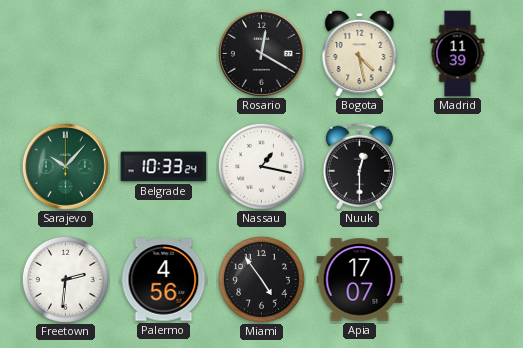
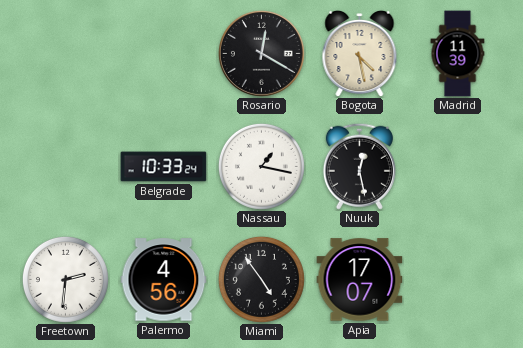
Sarajevo: 10:07 -> none (65, 166)
Nuuk: 12:30 -> 12:28 (359, 166)
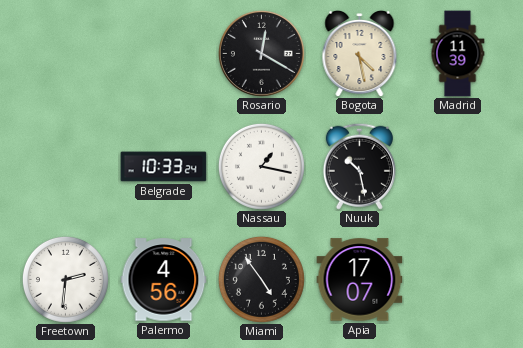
Nuuk: 12:28 -> 10:28 (359, 166)
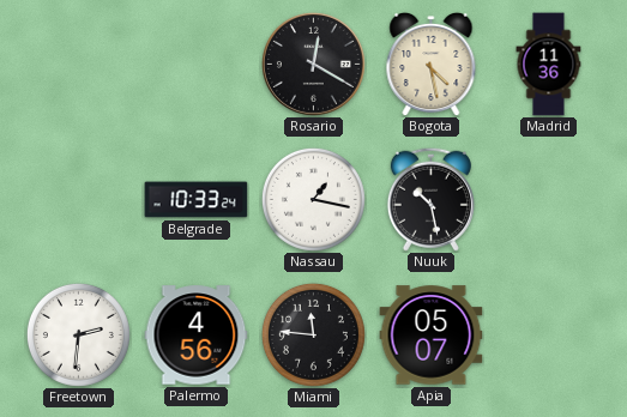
Madrid: 11:39 -> 11:36 (549, 65)
Miami: 4:54 -> 11:46 (313, 334)
Apia: 17:07 -> 05:07 (432, 336)
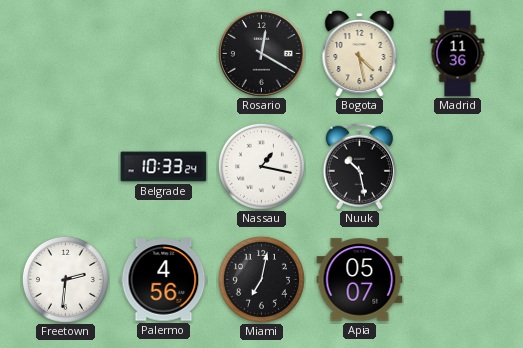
Miami: 11:46 -> 7:02 (261, 279)
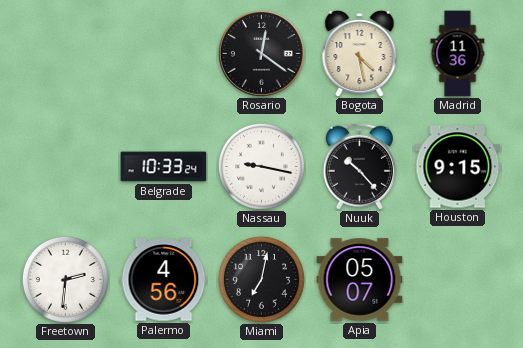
Rosario: 12:20 -> 12:21 (261, 53)
Nassau: 1:17 -> 9:17 (261, 166)
Nuuk: 10:28 -> 10:23 (359, 166)
Houston: none -> 9:15 (458, 167)
